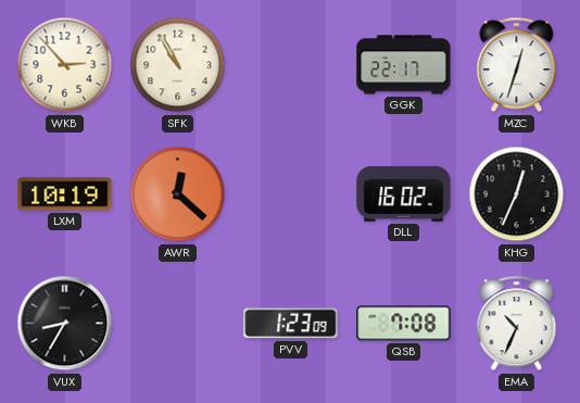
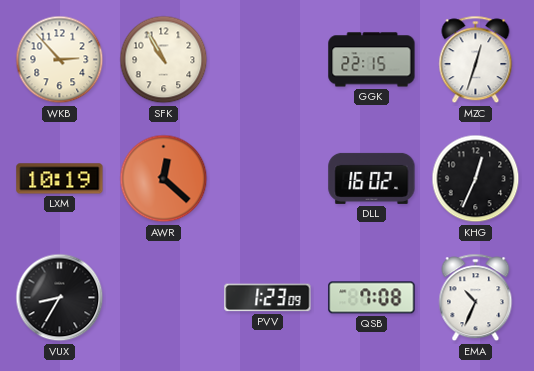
GGK: 22:17 -> 22:15 (372, 60)
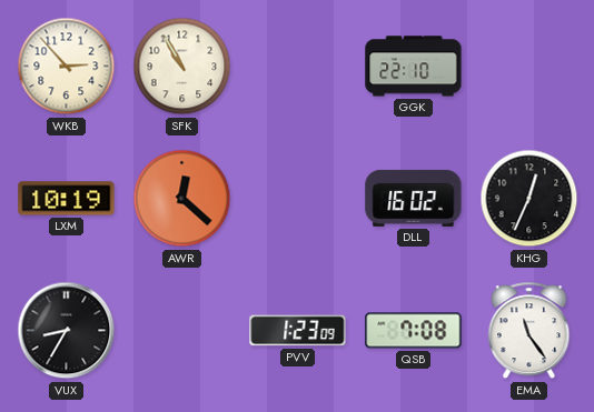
GGK: 22:15 -> 22:10 (414, 67)
MZC: 12:33 -> none (476, 60)
EMA: 10:34 -> 11:24 (529, 331)
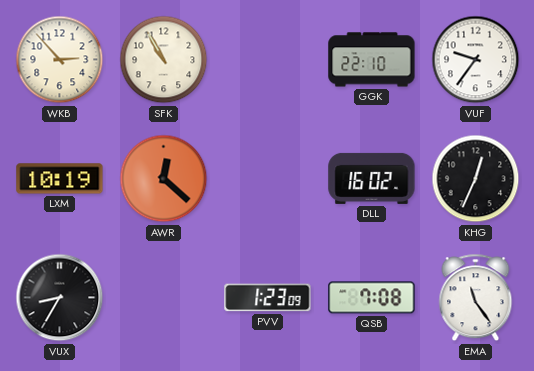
VUF: none -> 9:36 (476, 60)
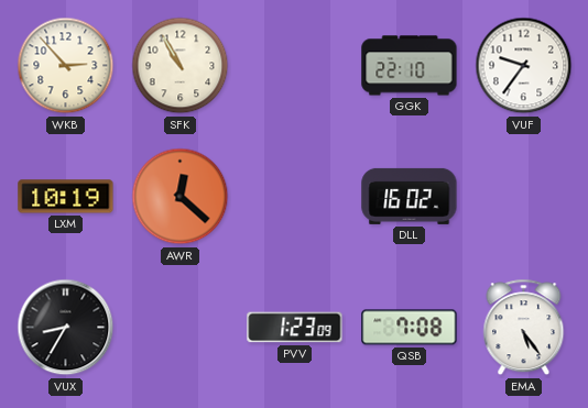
KHG: 12:34 -> none (476, 179)
EMA: 11:24 -> 5:24 (524, 328)
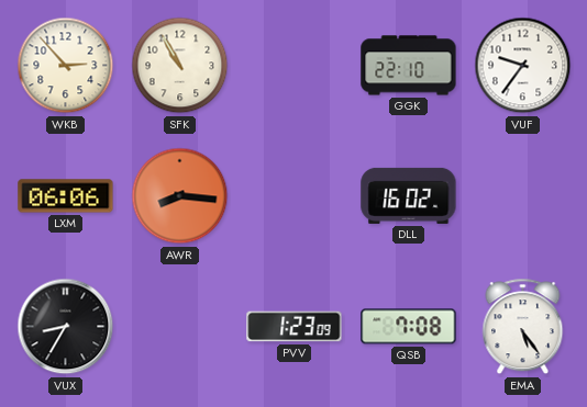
LXM: 10:19 -> 06:06 (66, 196)
AWR: 12:22 -> 8:16 (180, 196)
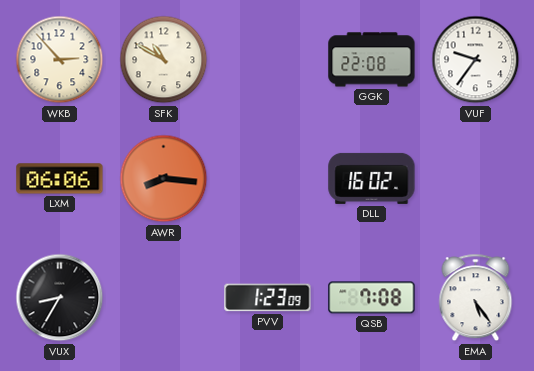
SFK: 10:55 -> 10:50 (164, 60)
GGK: 22:10 -> 22:08 (372, 60)
